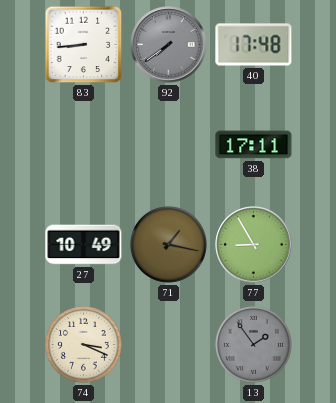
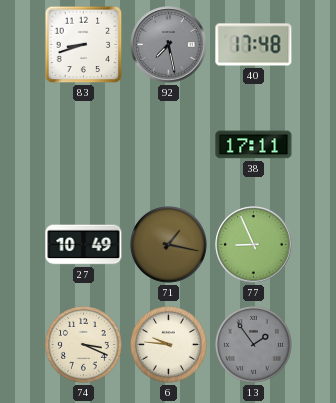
83: 8:44 -> 8:42 (84, 45)
92: 7:39 -> 7:28 (169, 45)
77: 8:55 -> 8:56 (254, 245)
6: none -> 9:46 (169, 345)
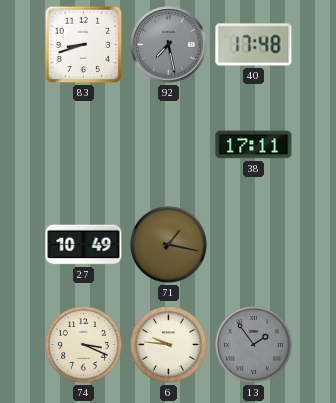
77: 8:56 -> none (254, 245)
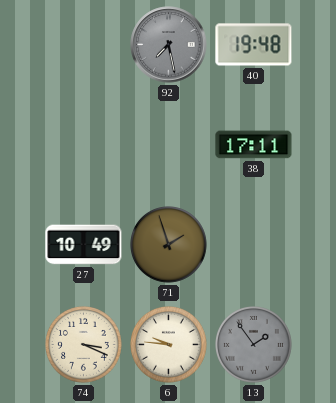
83: 8:42 -> none (84, 45)
40: 17:48 -> 19:48 (254, 45)
71: 1:17 -> 1:57 (169, 245)
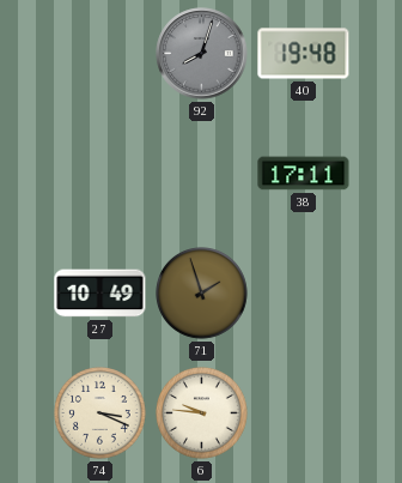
92: 7:28 -> 8:03 (202, 54)
13: 1:54 -> none (254, 345)
